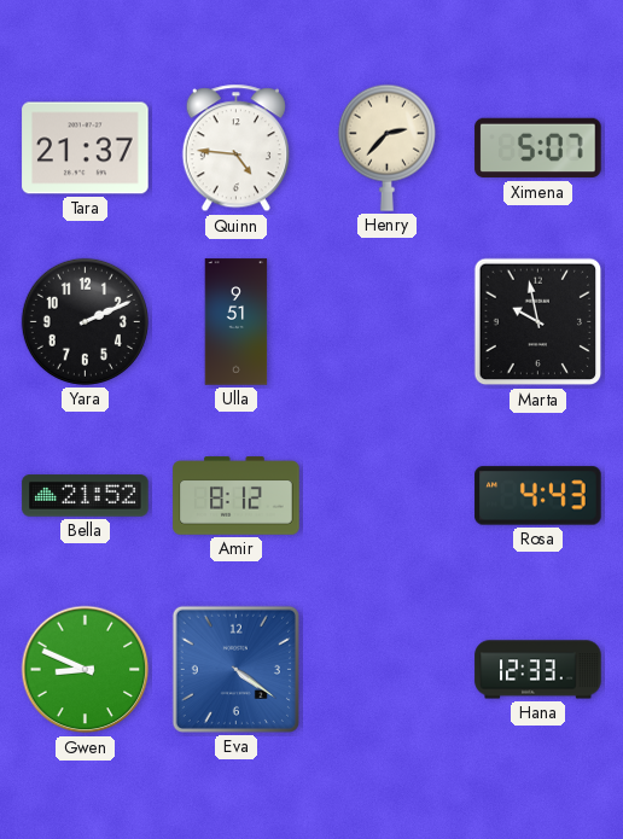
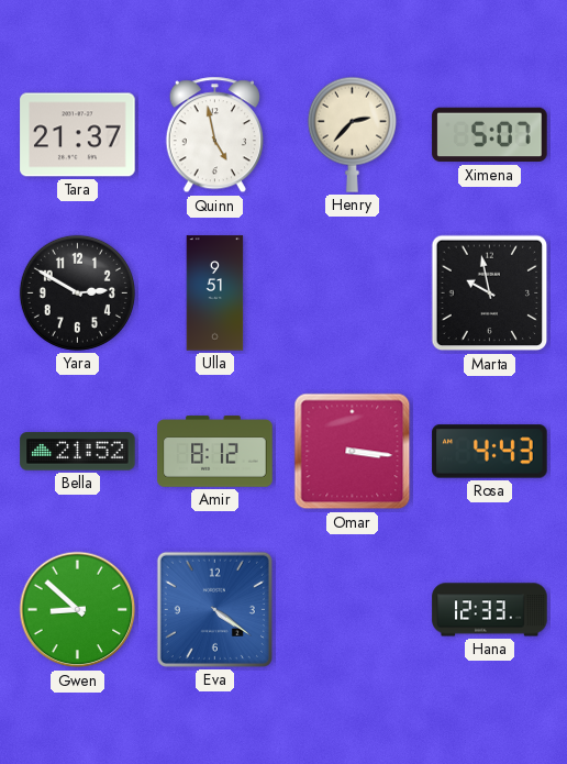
Quinn: 4:46 -> 4:58 (214, 135)
Yara: 2:11 -> 2:50 (77, 292)
Omar: none -> 3:16 (353, 452)
Gwen: 8:49 -> 8:52 (78, 610)
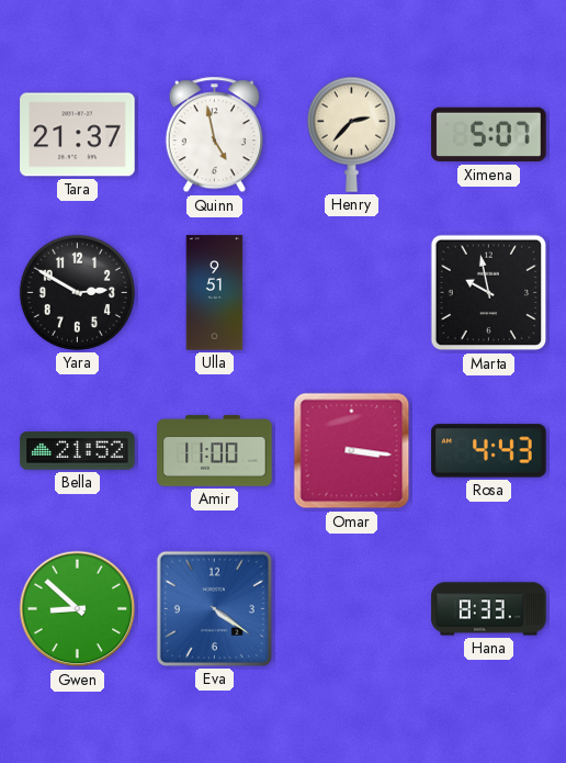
Amir: 8:12 -> 11:00 (215, 451)
Hana: 12:33 -> 8:33 (489, 609)
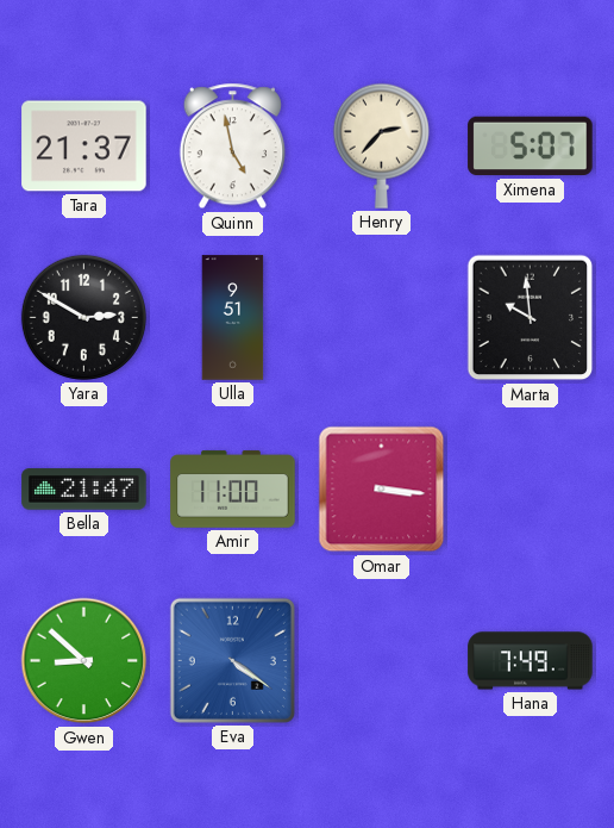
Marta: 9:58 -> 9:59 (531, 318)
Bella: 21:52 -> 21:47 (84, 490)
Rosa: 4:43 -> none (489, 451)
Hana: 8:33 -> 7:49 (531, 661)
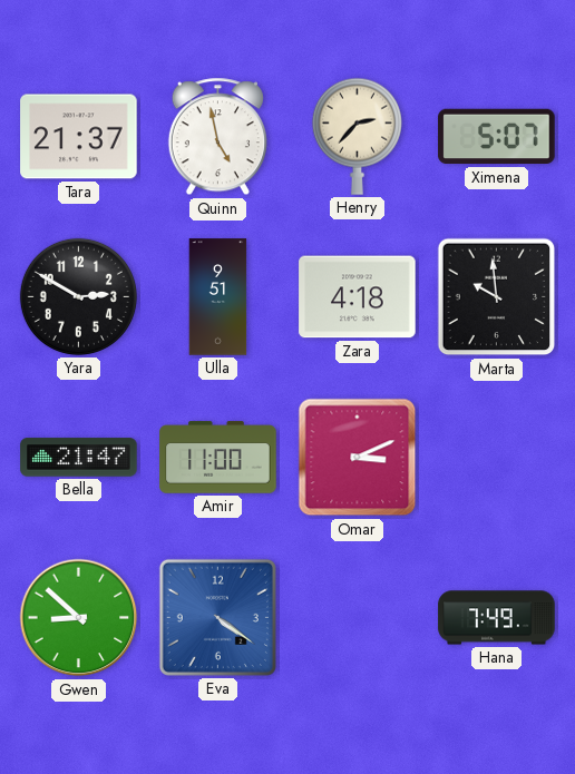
Zara: none -> 4:18 (358, 297)
Omar: 3:16 -> 3:11 (358, 458)
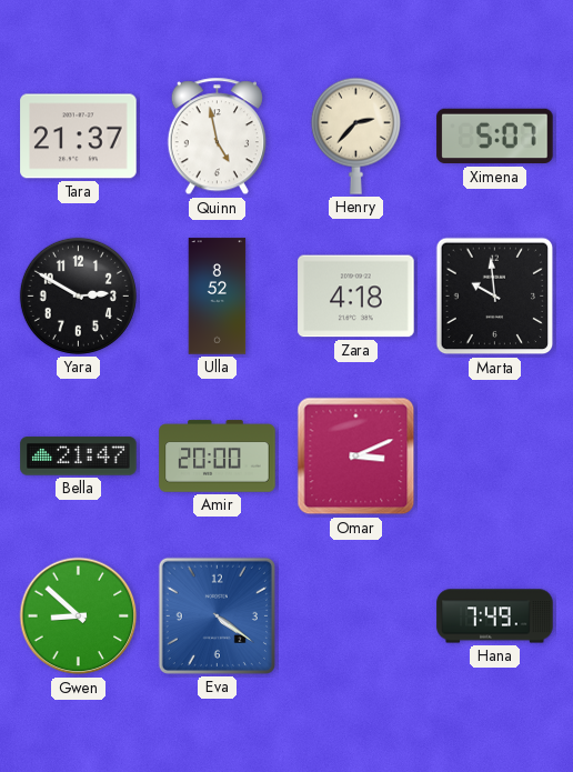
Ulla: 9:51 -> 8:52 (218, 297)
Amir: 11:00 -> 20:00 (218, 457)
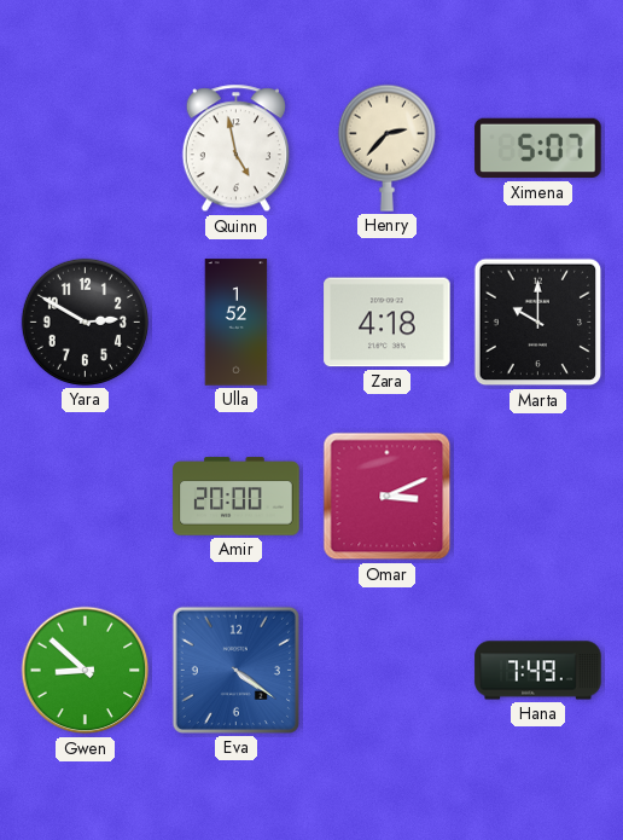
Tara: 21:37 -> none (79, 137)
Ulla: 8:52 -> 1:52 (237, 323)
Marta: 9:59 -> 10:00 (538, 323)
Bella: 21:47 -> none (79, 457)
